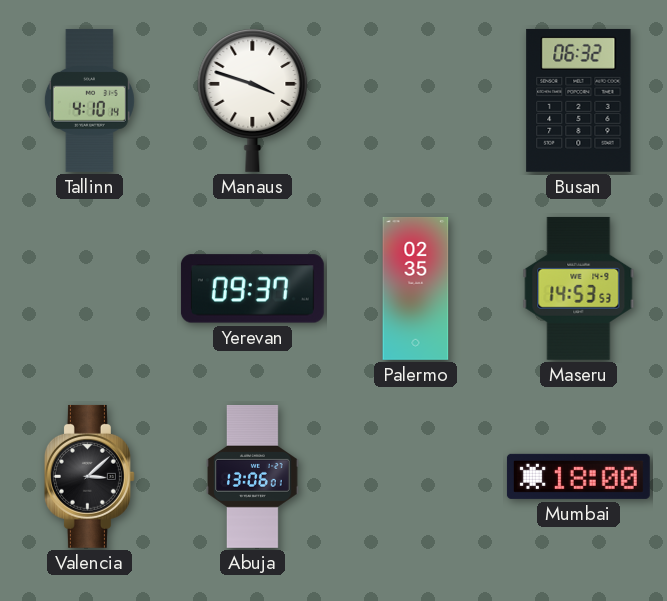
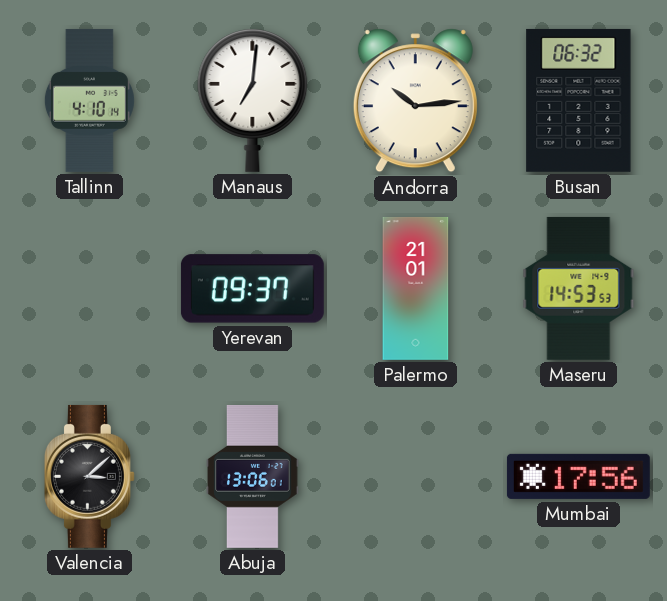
Manaus: 3:48 -> 7:01 (253, 100)
Andorra: none -> 10:14 (415, 101)
Palermo: 02:35 -> 21:01 (416, 288)
Mumbai: 18:00 -> 17:56 (578, 476)
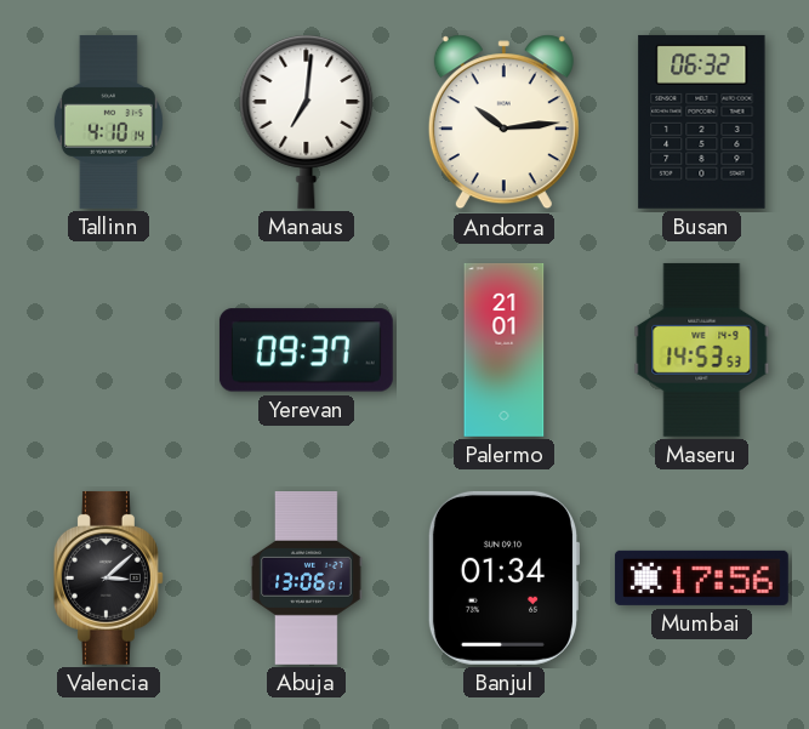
Banjul: none -> 01:34 (502, 577)
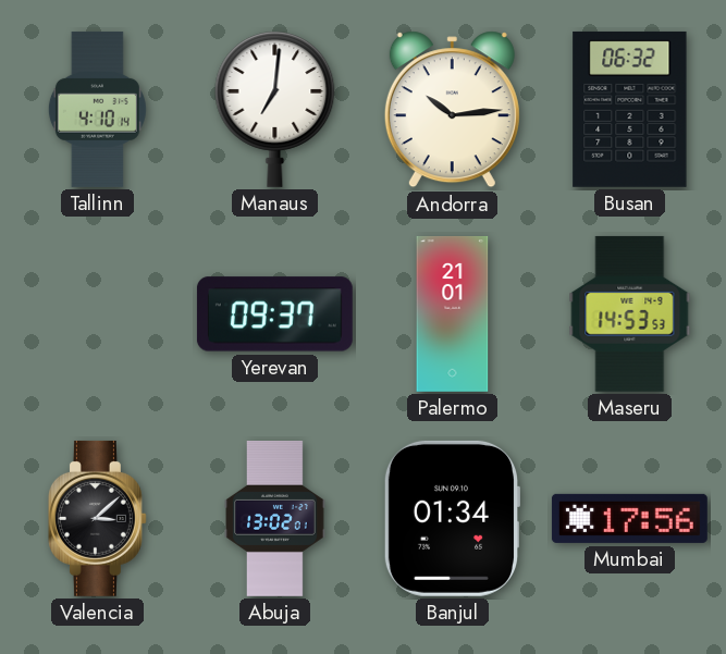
Abuja: 13:06 -> 13:02 (275, 519)
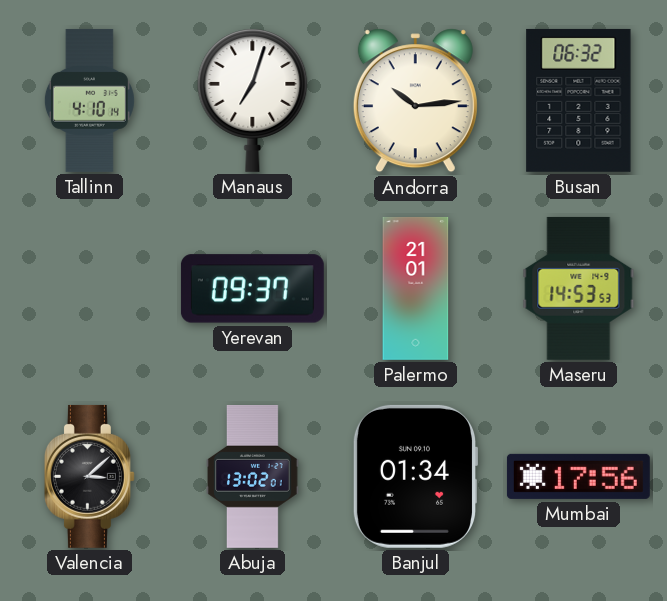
Manaus: 7:01 -> 7:03 (253, 100)
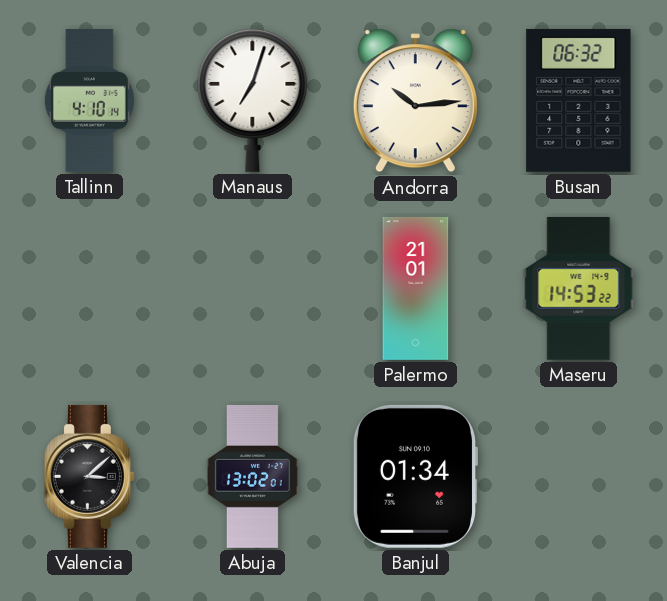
Yerevan: 09:37 -> none (252, 289)
Maseru: 14:53:53 -> 14:53:22 (579, 288)
Mumbai: 17:56 -> none (578, 476)
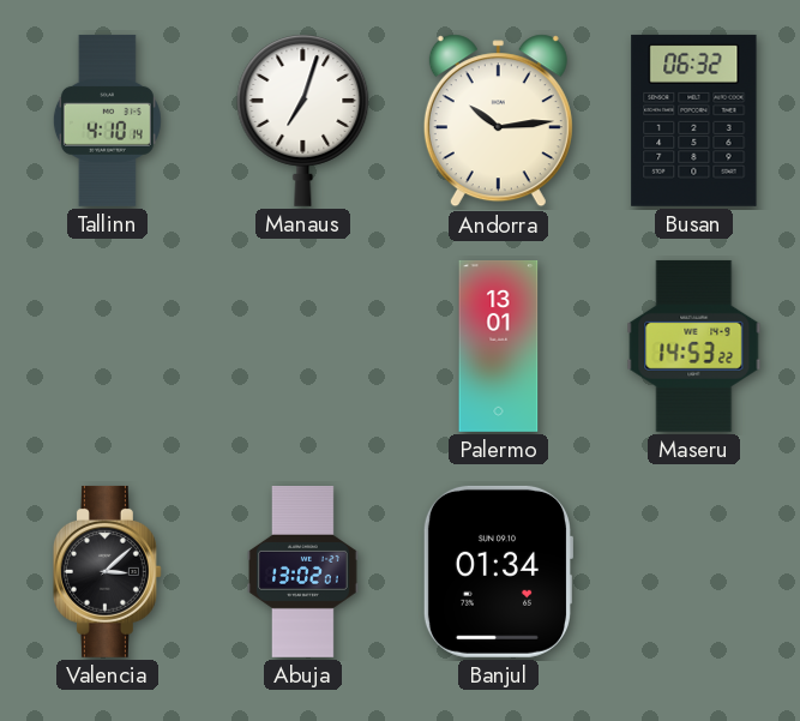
Palermo: 21:01 -> 13:01 (499, 346)
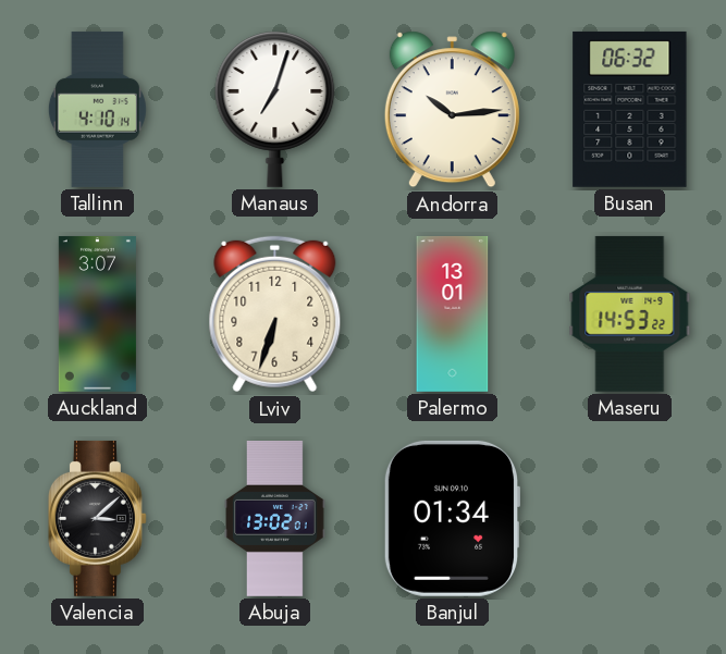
Auckland: none -> 3:07 (97, 313)
Lviv: none -> 6:33 (275, 314)
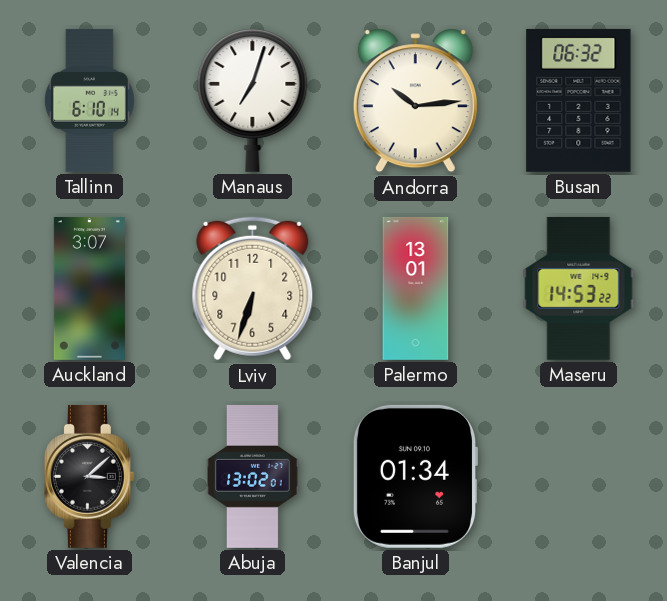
Tallinn: 4:10 -> 6:10 (89, 100)
